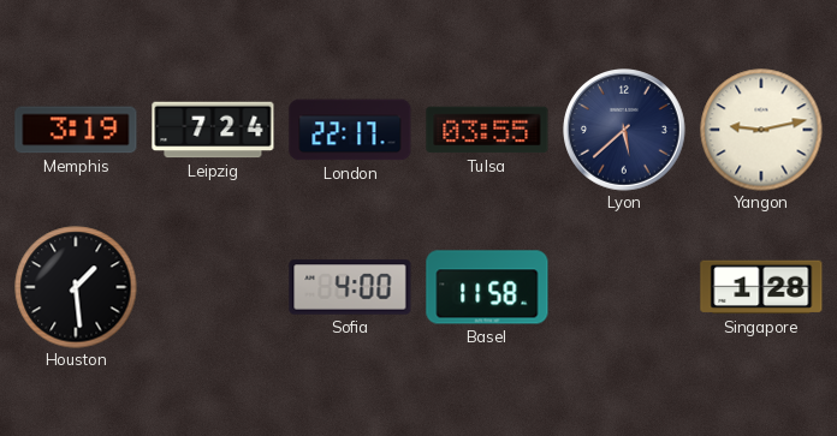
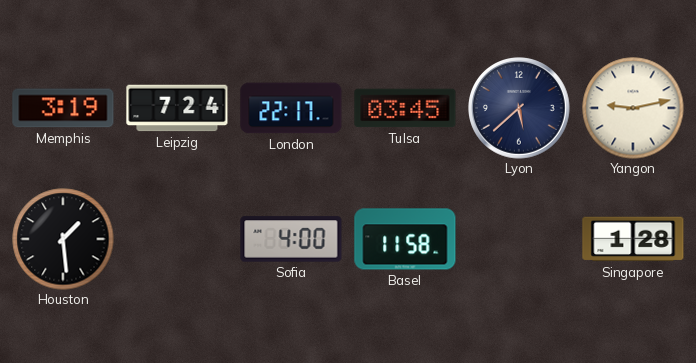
Tulsa: 03:55 -> 03:45 (405, 108)
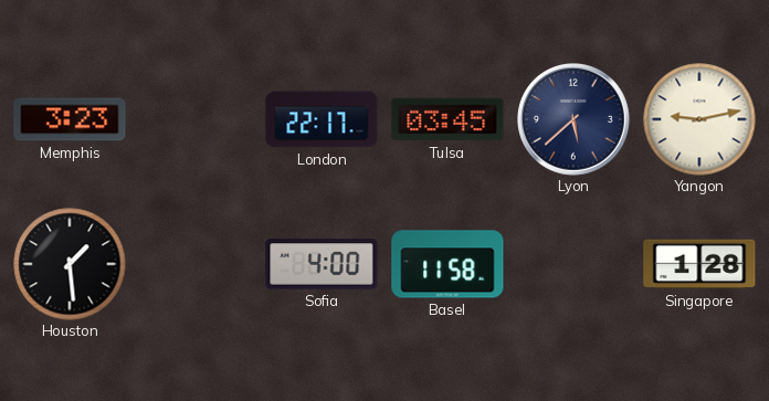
Memphis: 3:19 -> 3:23 (70, 119)
Leipzig: 7:24 -> none (177, 108)
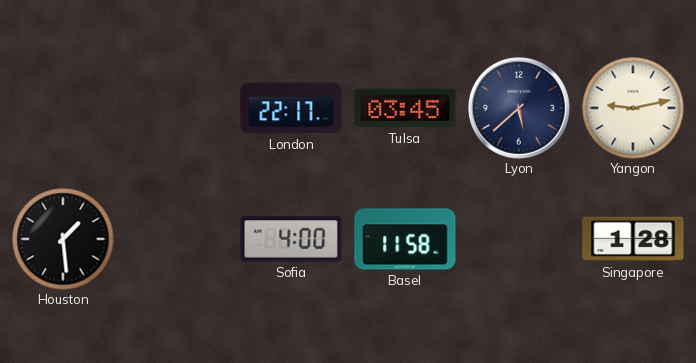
Memphis: 3:23 -> none (70, 119)
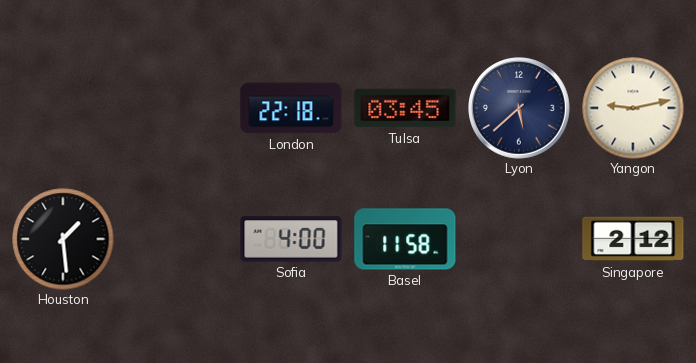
London: 22:17 -> 22:18 (291, 108)
Singapore: 1:28 -> 2:12 (633, 239)
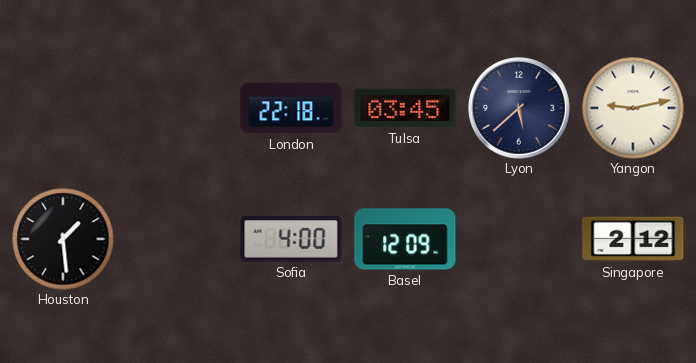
Basel: 11:58 -> 12:09 (405, 239)
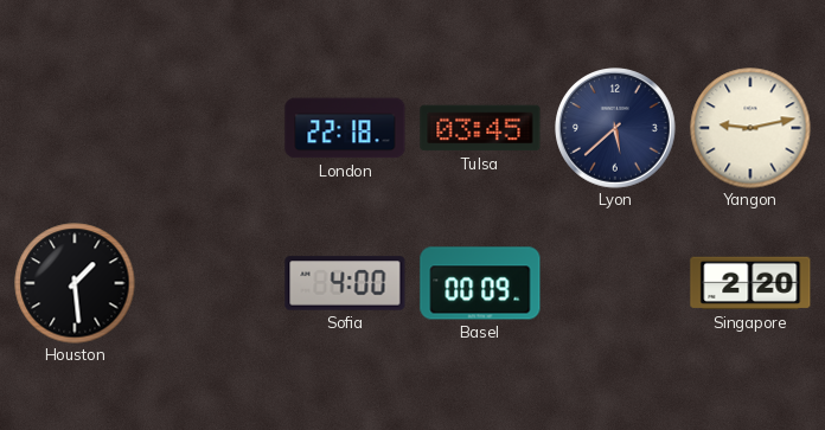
Basel: 12:09 -> 00:09 (480, 283)
Singapore: 2:12 -> 2:20 (750, 283)
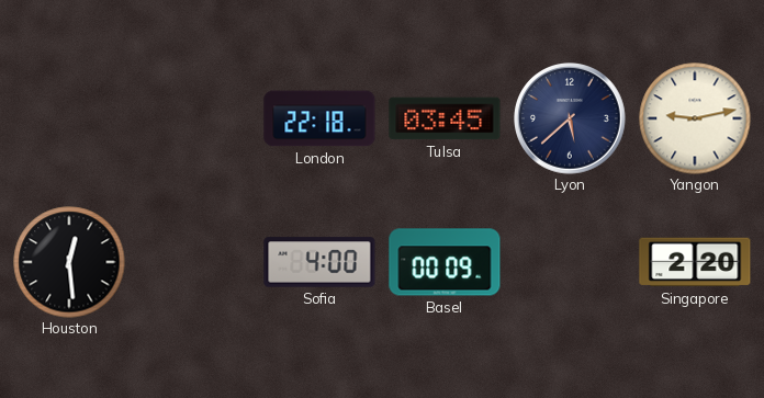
Houston: 1:29 -> 12:29 (69, 262)
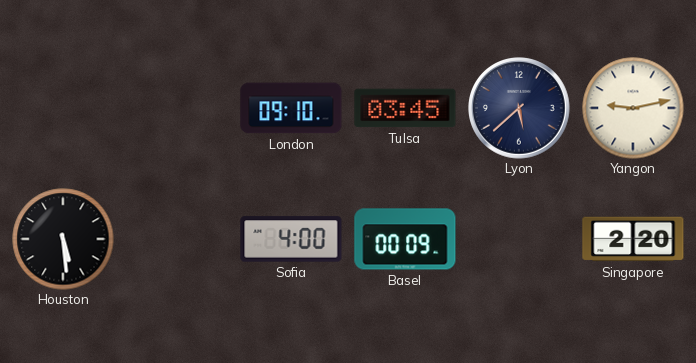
London: 22:18 -> 09:10 (291, 108)
Houston: 12:29 -> 5:29 (63, 239)
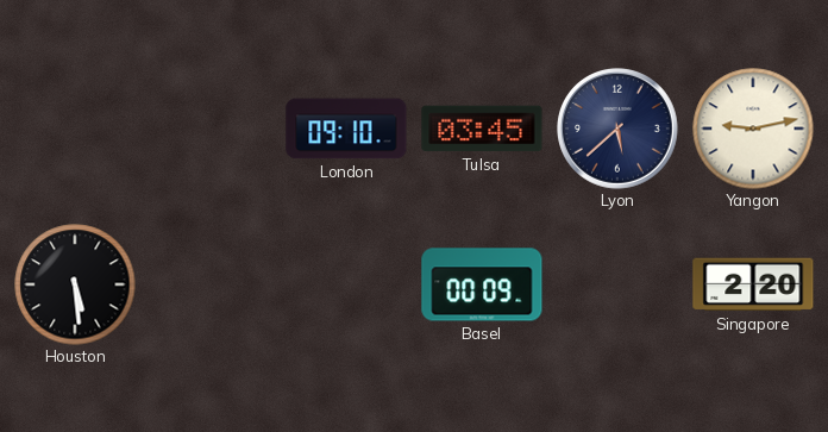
Sofia: 4:00 -> none (291, 239)
